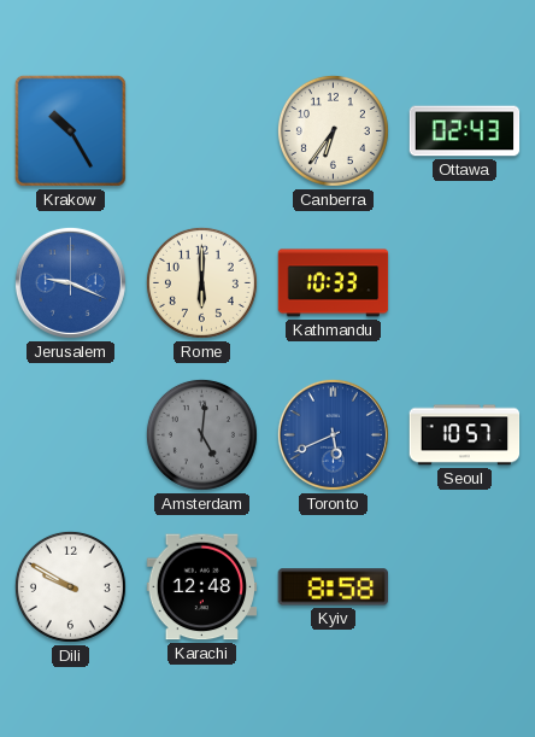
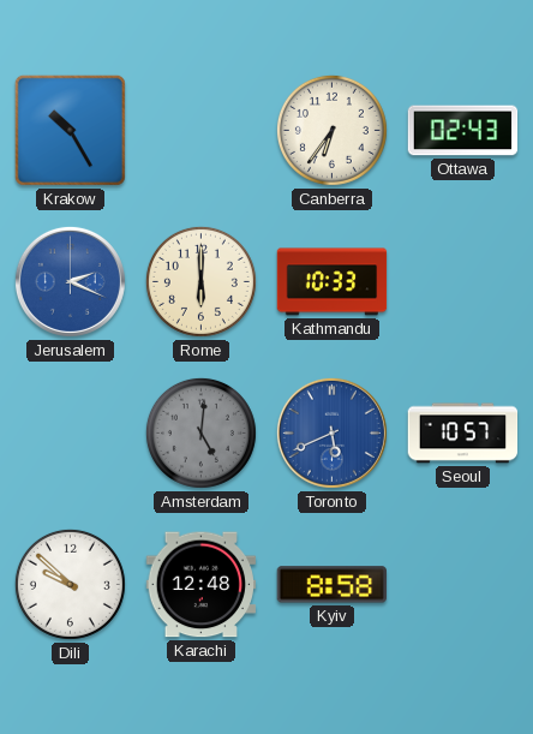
Jerusalem: 9:19 -> 2:19 (70, 281)
Dili: 9:50 -> 9:52 (70, 584)
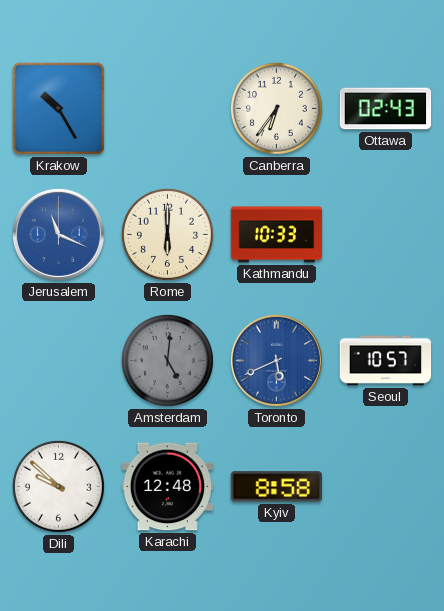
Jerusalem: 2:19 -> 11:19 (58, 234)
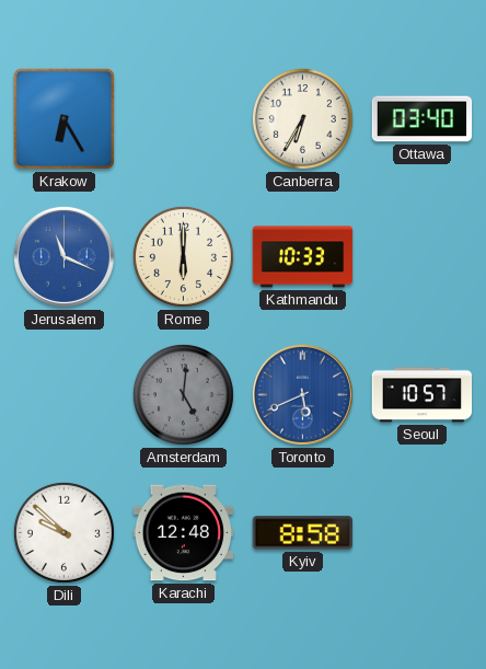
Krakow: 10:25 -> 6:25 (63, 118)
Canberra: 6:36 -> 6:35 (302, 118)
Ottawa: 02:43 -> 03:40 (423, 119)
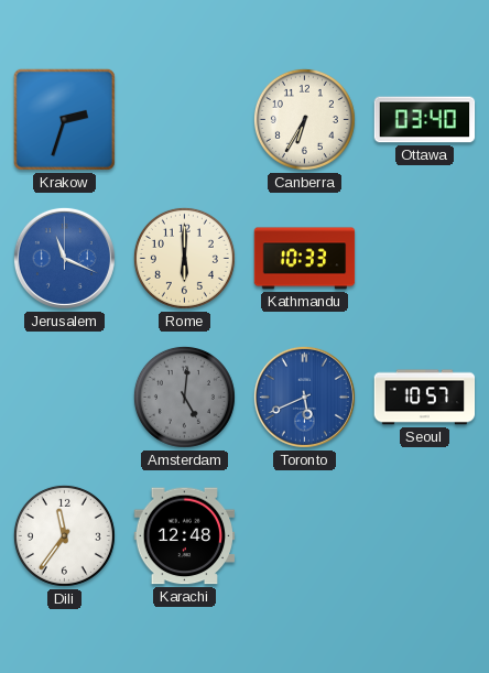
Krakow: 6:25 -> 2:33 (64, 119)
Dili: 9:52 -> 11:36 (64, 535)
Kyiv: 8:58 -> none (302, 533)
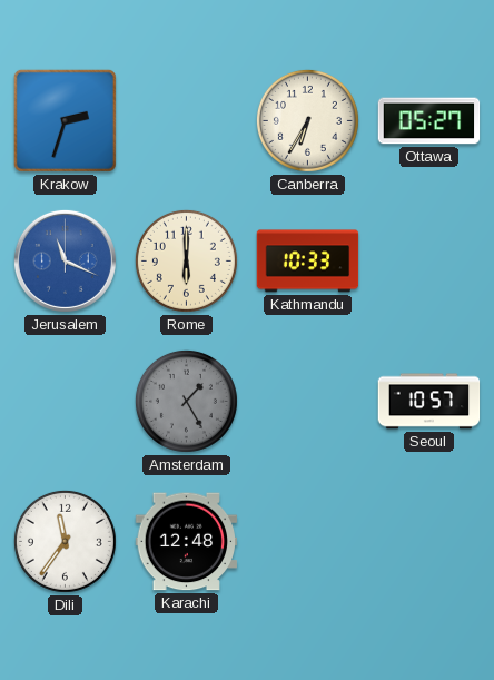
Ottawa: 03:40 -> 05:27 (429, 121)
Amsterdam: 5:01 -> 1:25 (186, 401)
Toronto: 5:41 -> none (304, 397)
